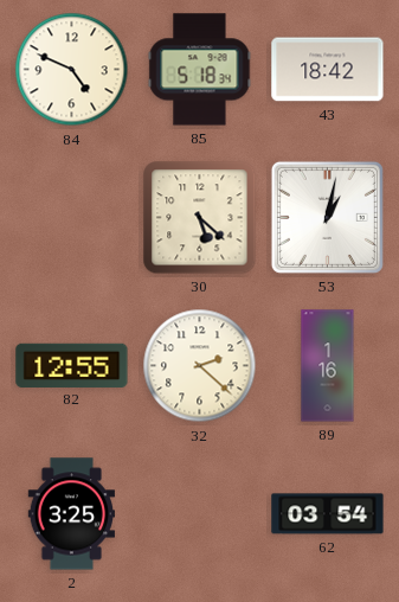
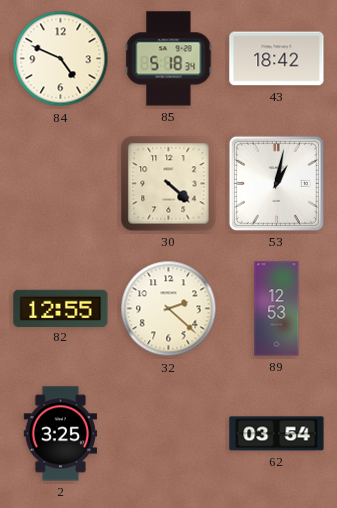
30: 5:22 -> 4:22 (169, 184)
89: 1:16 -> 12:53 (277, 309)
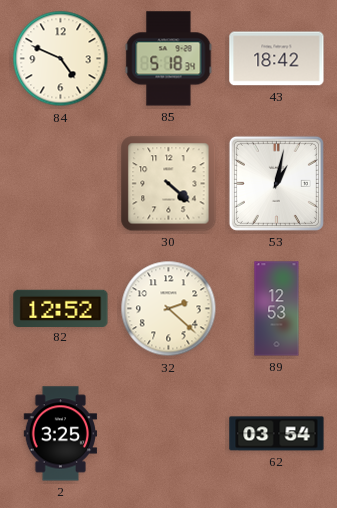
82: 12:55 -> 12:52 (61, 308)
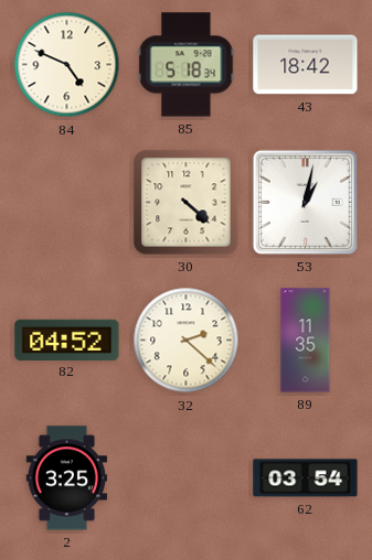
82: 12:52 -> 04:52 (67, 340)
89: 12:53 -> 11:35 (306, 341)
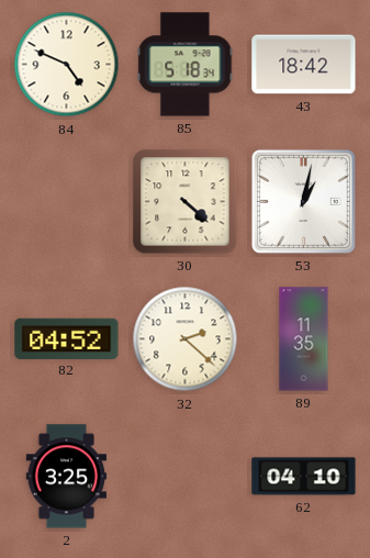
62: 03:54 -> 04:10 (304, 477)
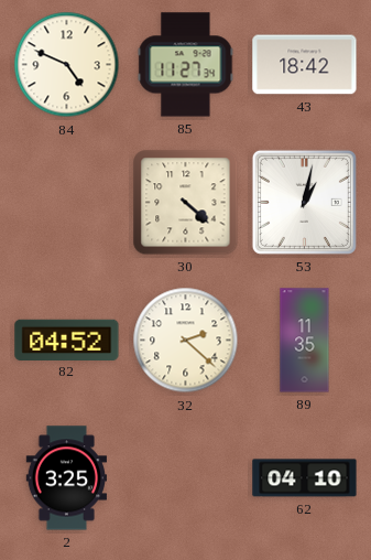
85: 5:18 -> 11:27 (186, 65)
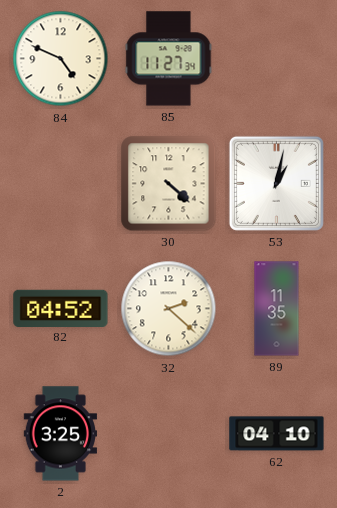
43: 18:42 -> none (305, 65)
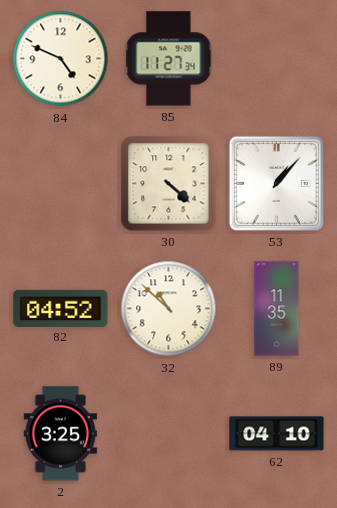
53: 1:02 -> 1:07 (276, 183)
32: 2:22 -> 10:52 (169, 309)
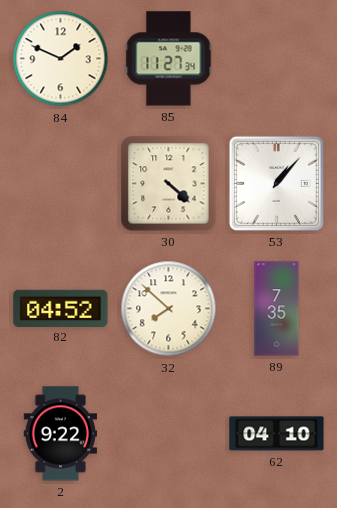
84: 4:49 -> 1:49 (61, 59)
32: 10:52 -> 7:52 (169, 309)
89: 11:35 -> 7:35 (277, 309)
2: 3:25 -> 9:22 (60, 434)
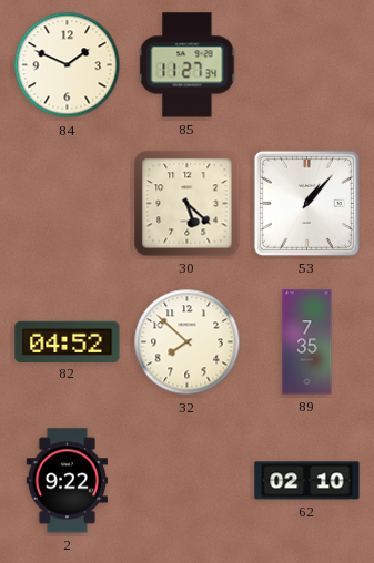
30: 4:22 -> 5:22 (188, 204)
62: 04:10 -> 02:10 (307, 481)
